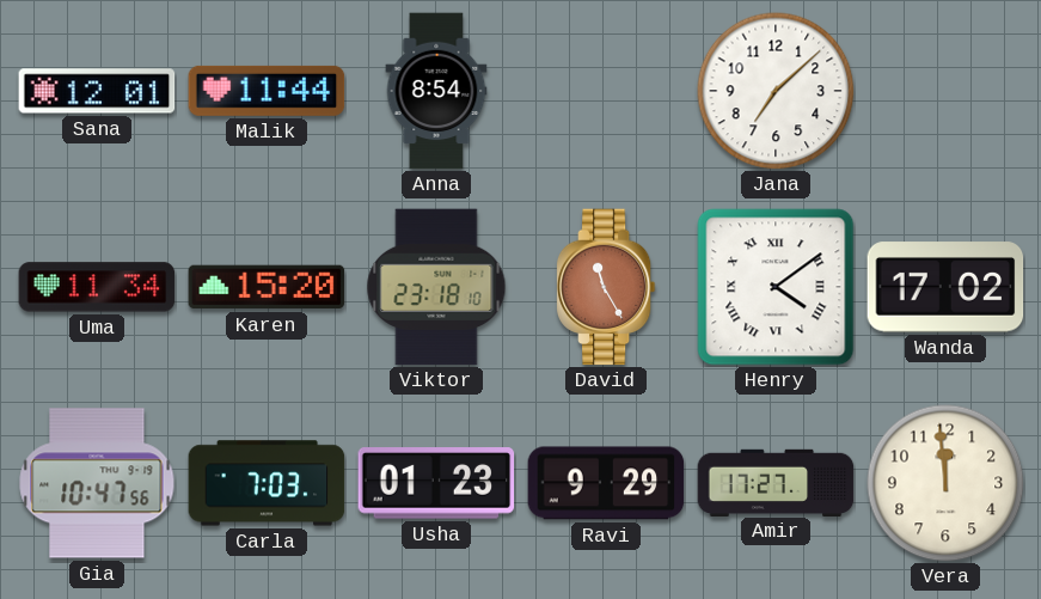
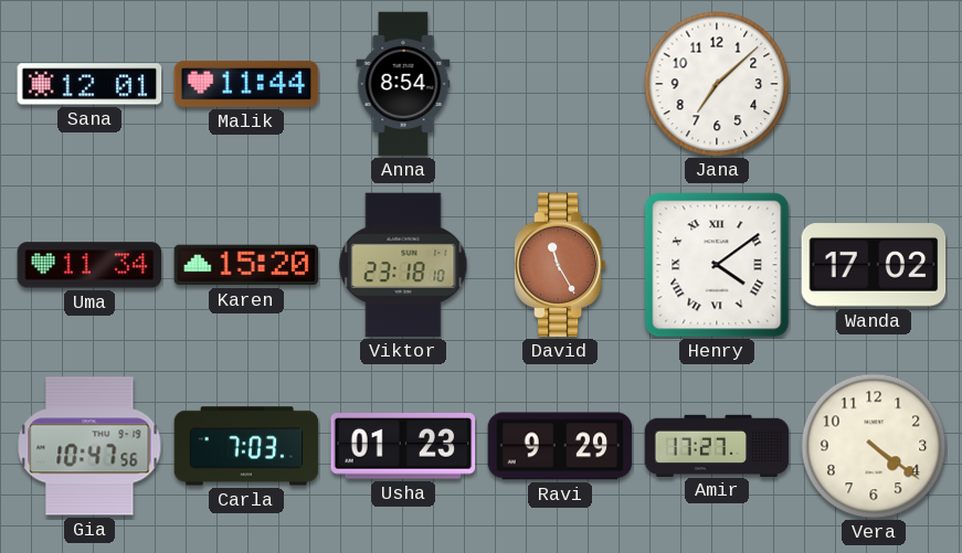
Vera: 11:59 -> 4:21 (874, 446)
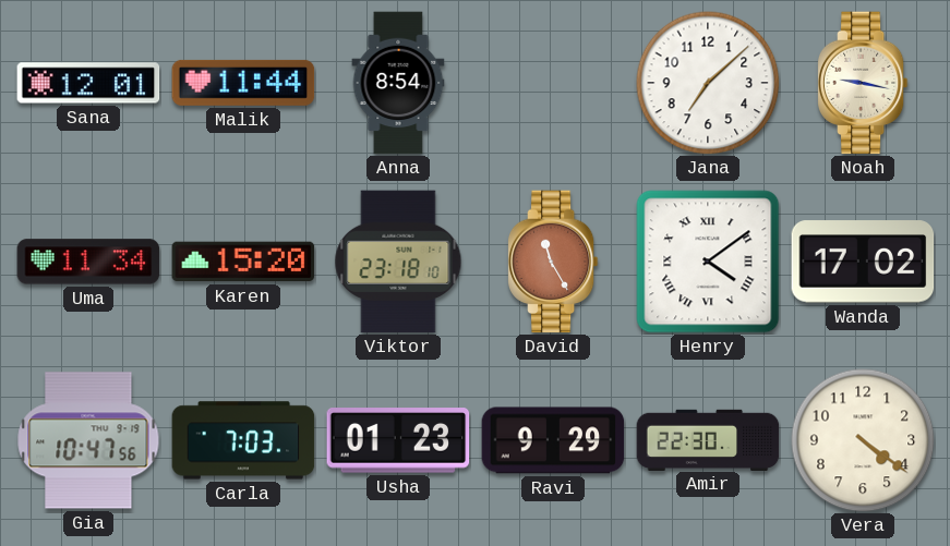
Noah: none -> 9:17 (863, 83)
Amir: 17:27 -> 22:30 (708, 439)
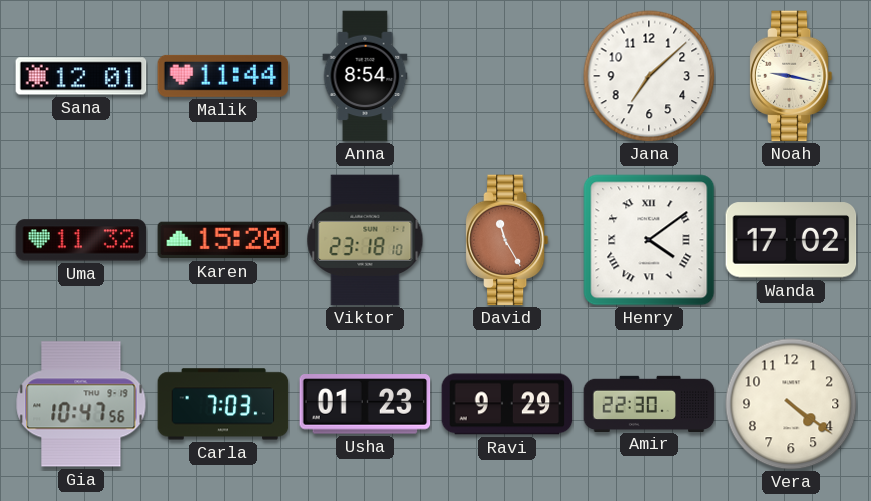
Uma: 11:34 -> 11:32 (81, 240)
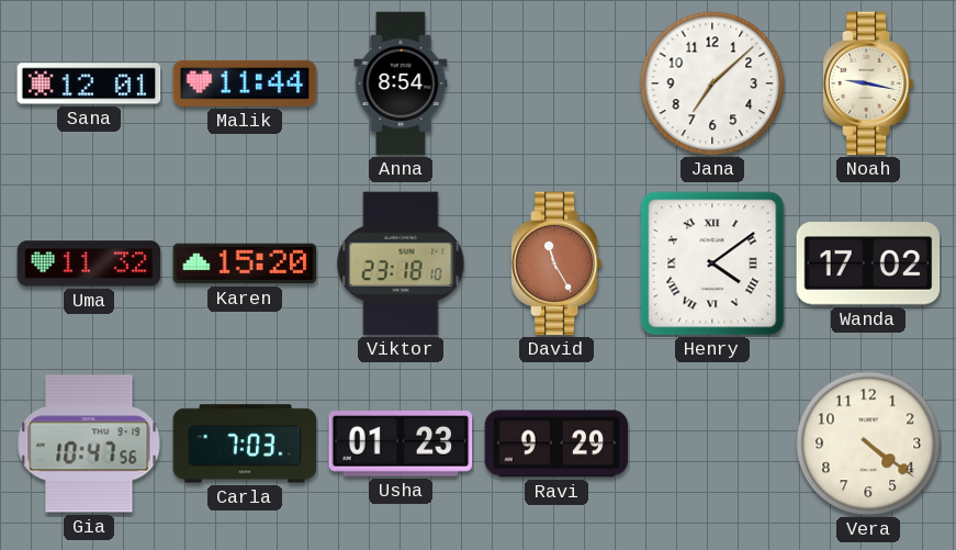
Amir: 22:30 -> none (649, 403)
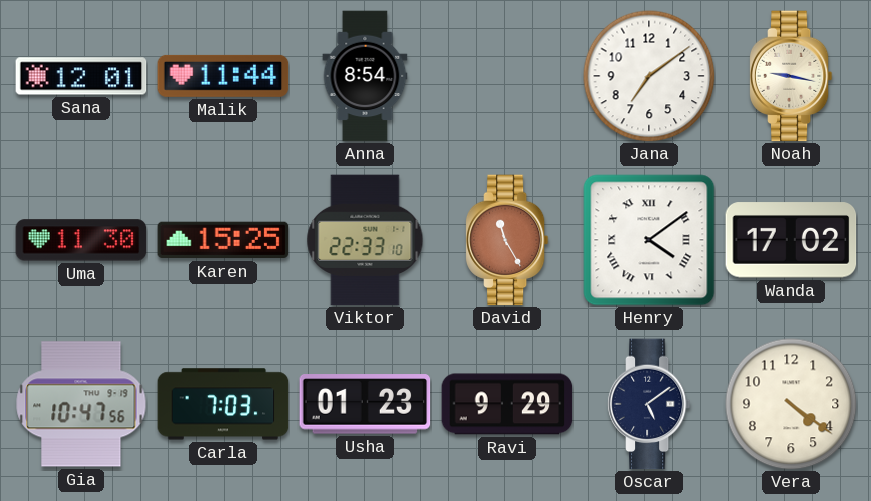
Jana: 7:08 -> 7:09 (649, 76)
Uma: 11:32 -> 11:30 (81, 240)
Karen: 15:20 -> 15:25 (223, 240)
Viktor: 23:18 -> 22:33 (365, 240)
Oscar: none -> 5:09 (649, 404)
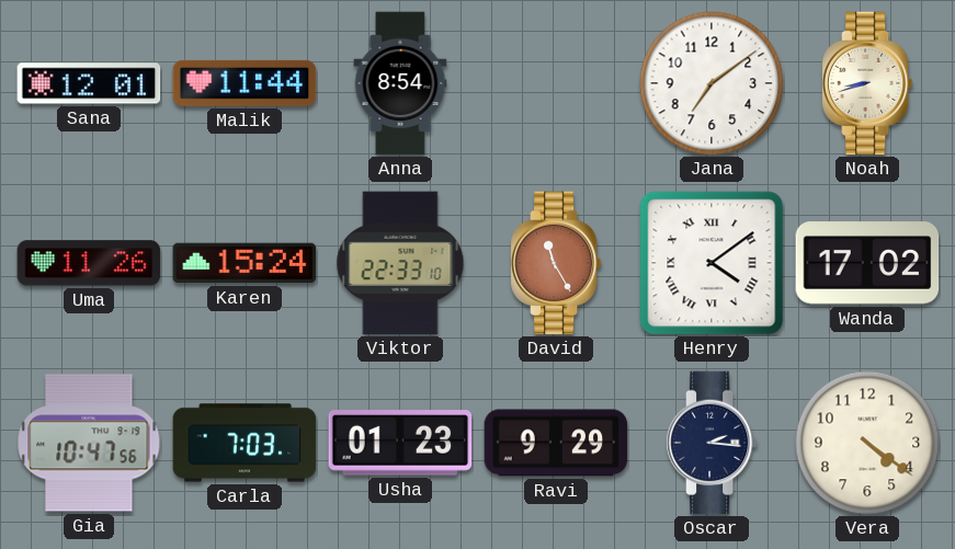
Noah: 9:17 -> 8:42 (867, 83)
Uma: 11:30 -> 11:26 (89, 263)
Karen: 15:25 -> 15:24 (245, 263)
Oscar: 5:09 -> 2:16 (712, 443)
